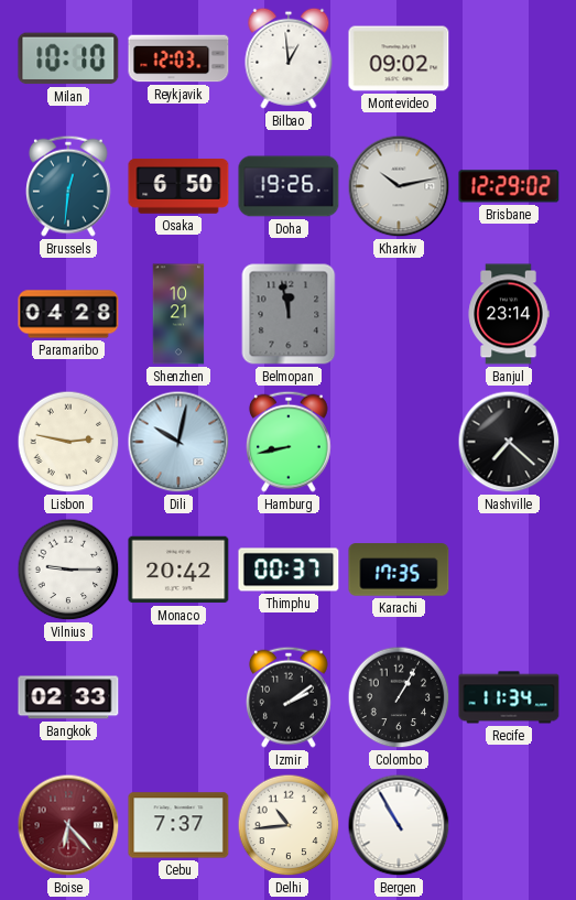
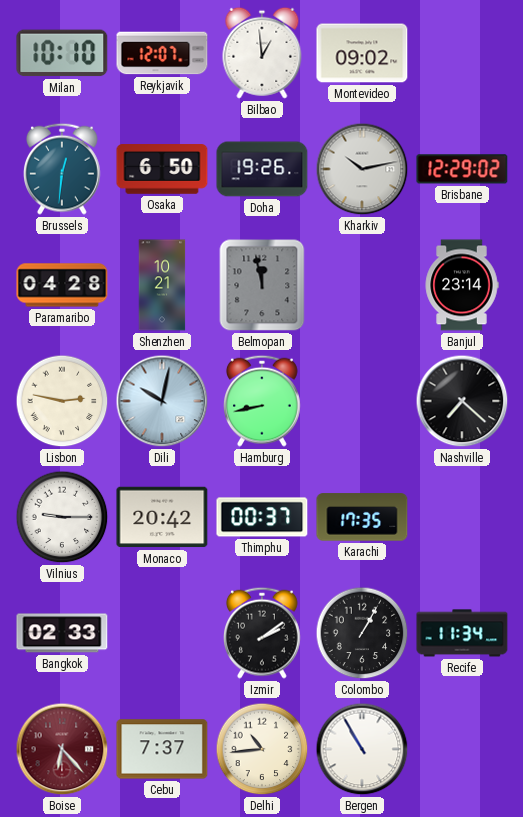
Reykjavik: 12:03 -> 12:07 (162, 53)
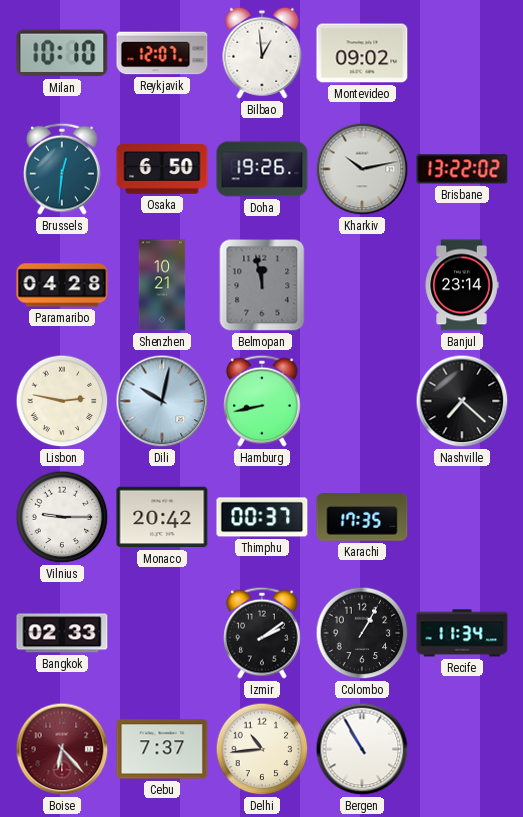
Brisbane: 12:29 -> 13:22 (462, 169)
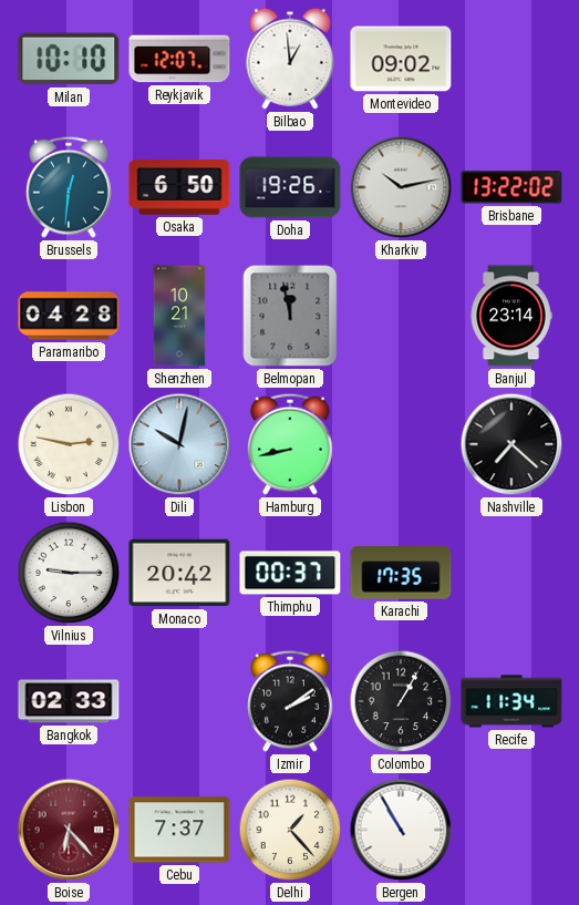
Delhi: 10:44 -> 1:23 (290, 830)
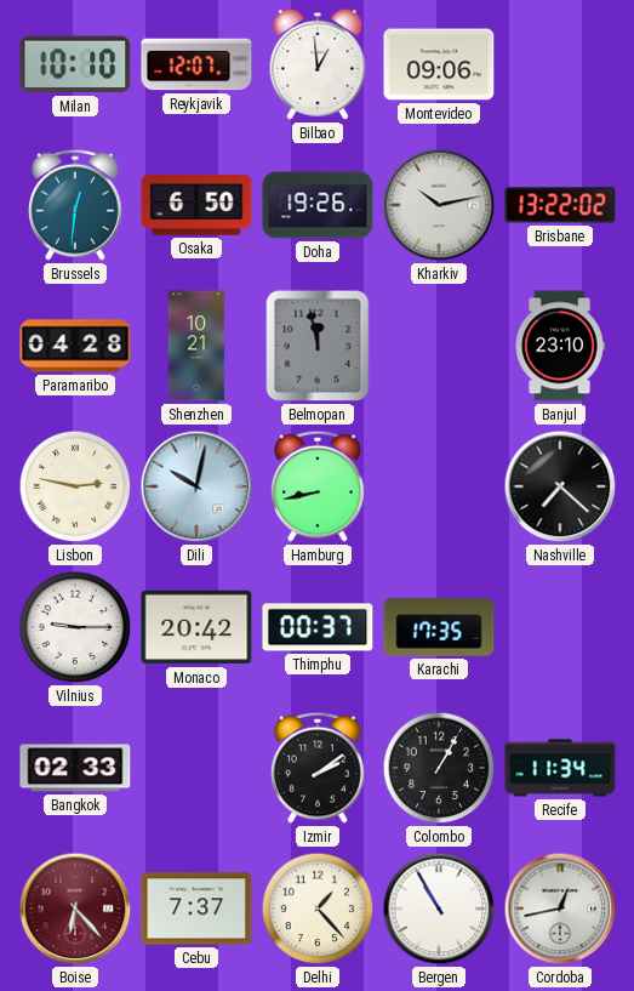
Montevideo: 09:02 -> 09:06 (439, 64)
Banjul: 23:14 -> 23:10 (560, 346)
Cordoba: none -> 12:43 (560, 909)
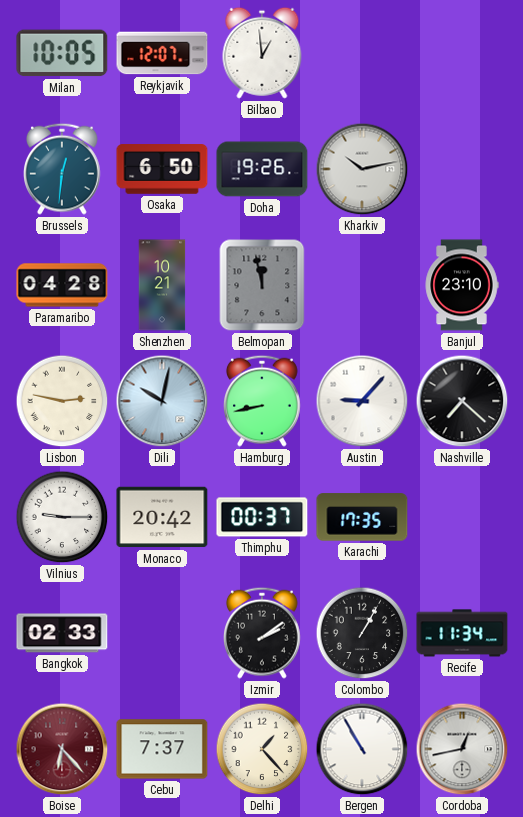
Milan: 10:10 -> 10:05 (62, 53)
Montevideo: 09:06 -> none (439, 64)
Brisbane: 13:22 -> none (560, 205)
Austin: none -> 9:07 (362, 401)
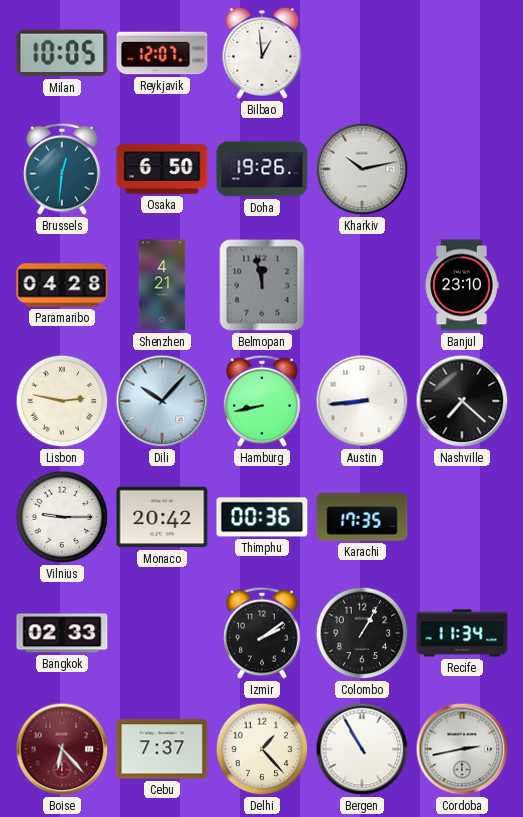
Shenzhen: 10:21 -> 4:21 (162, 285)
Dili: 10:02 -> 10:07 (162, 401)
Austin: 9:07 -> 8:44 (362, 401)
Thimphu: 00:37 -> 00:36 (262, 517)
Cordoba: 12:43 -> 2:43 (462, 749)
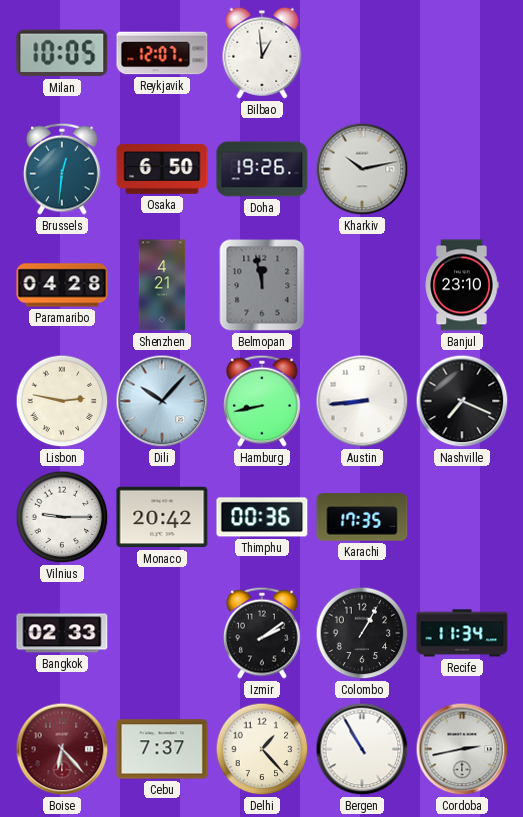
Nashville: 7:22 -> 7:19 (462, 401)
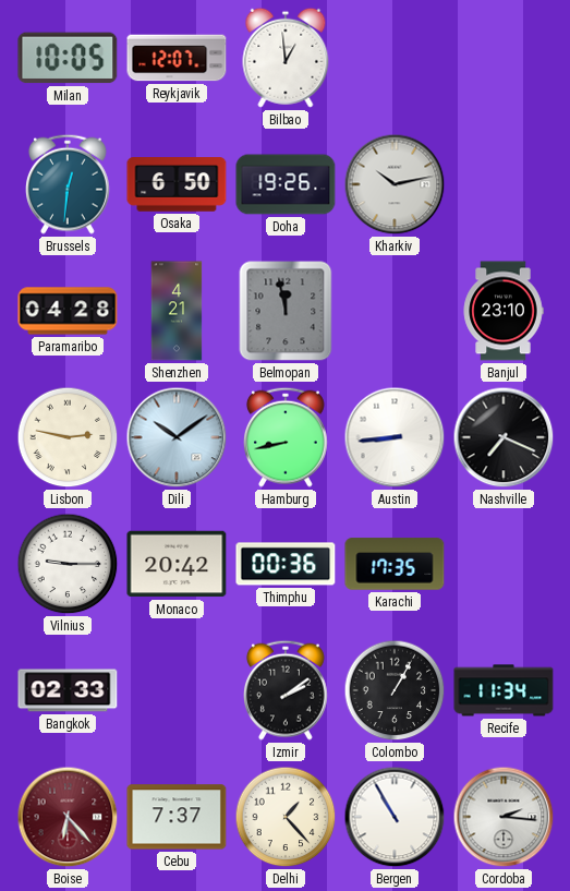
Dili: 10:07 -> 10:09 (177, 437)
Cordoba: 2:43 -> 2:16 (504, 817)
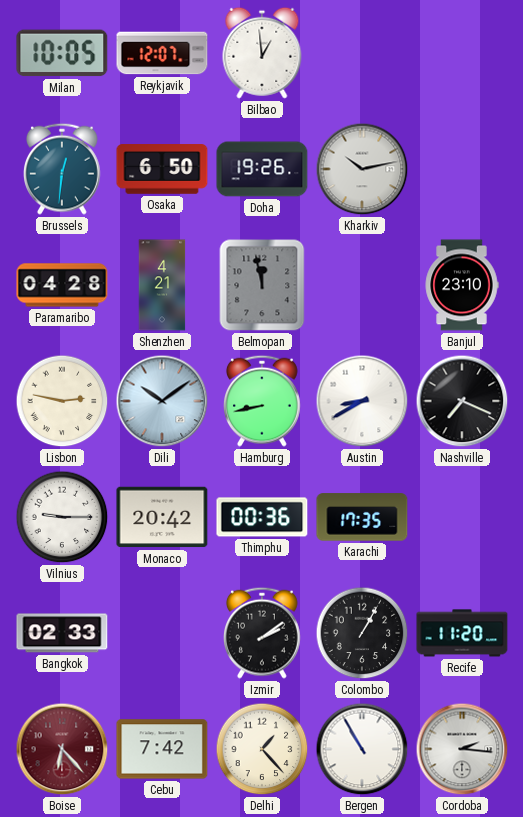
Austin: 8:44 -> 8:40 (362, 401)
Recife: 11:34 -> 11:20 (462, 633)
Cebu: 7:37 -> 7:42 (162, 749)
